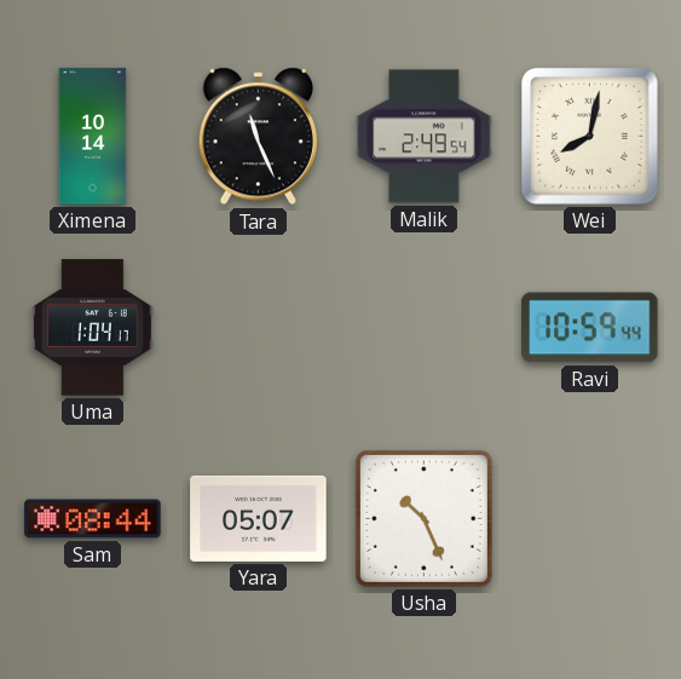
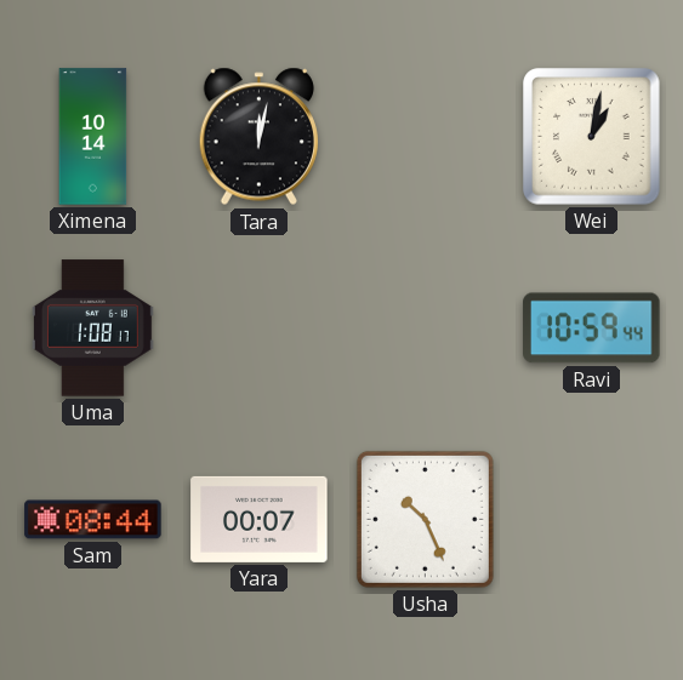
Tara: 11:26 -> 12:02 (258, 137)
Malik: 2:49 -> none (425, 137)
Wei: 8:02 -> 1:02 (592, 137)
Uma: 1:04 -> 1:08 (92, 328)
Yara: 05:07 -> 00:07 (260, 519)
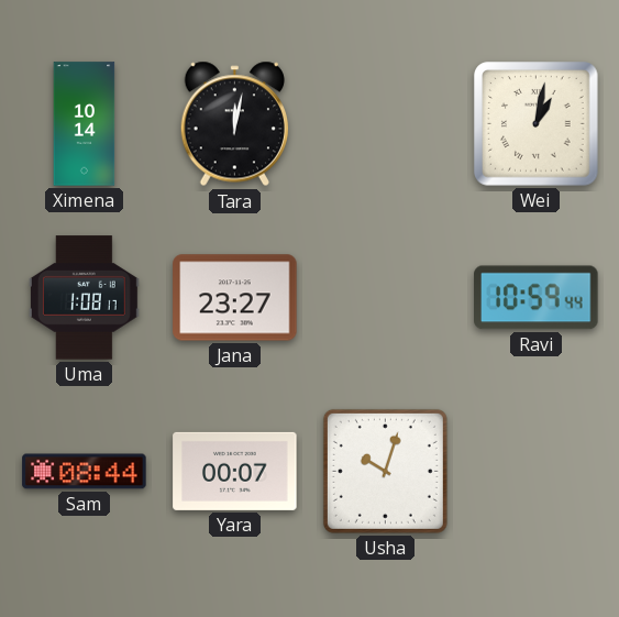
Jana: none -> 23:27 (235, 298)
Usha: 10:26 -> 10:03 (385, 471)
